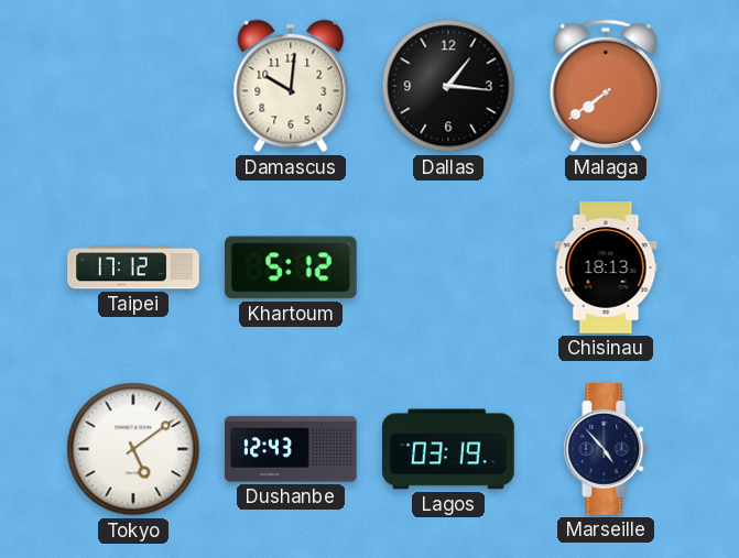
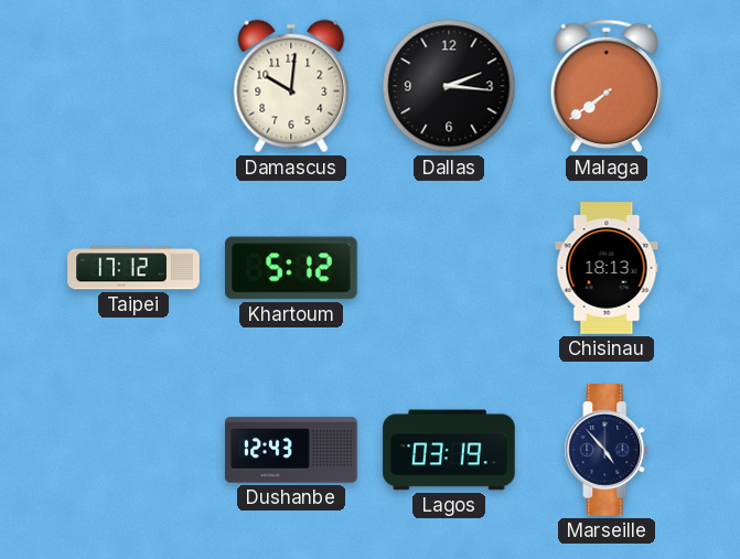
Dallas: 1:16 -> 2:16 (449, 86)
Tokyo: 5:09 -> none (133, 449)
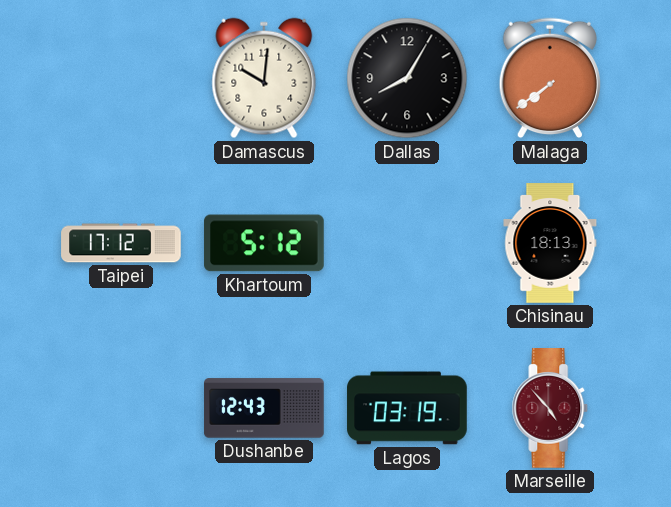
Dallas: 2:16 -> 8:05 (407, 78)
Marseille dial: navy -> burgundy (550, 408)
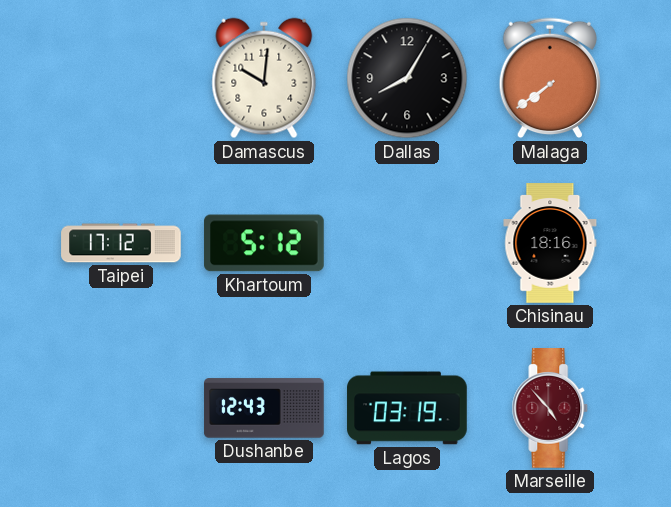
Chisinau: 18:13 -> 18:16 (550, 243)
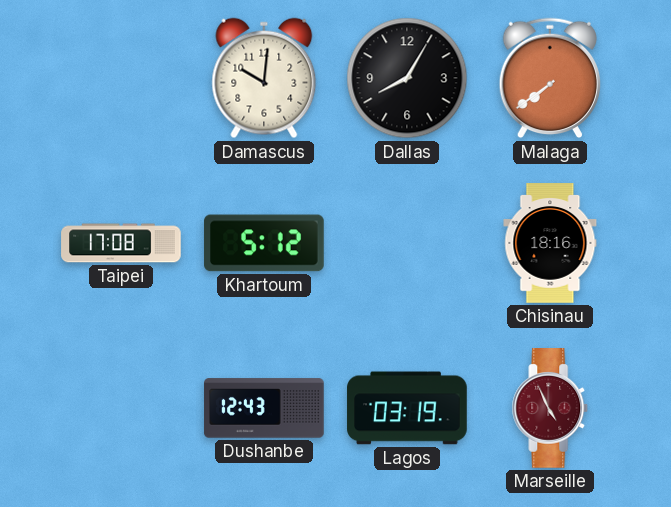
Taipei: 17:12 -> 17:08 (121, 243)
Marseille: 4:53 -> 4:56 (550, 408)
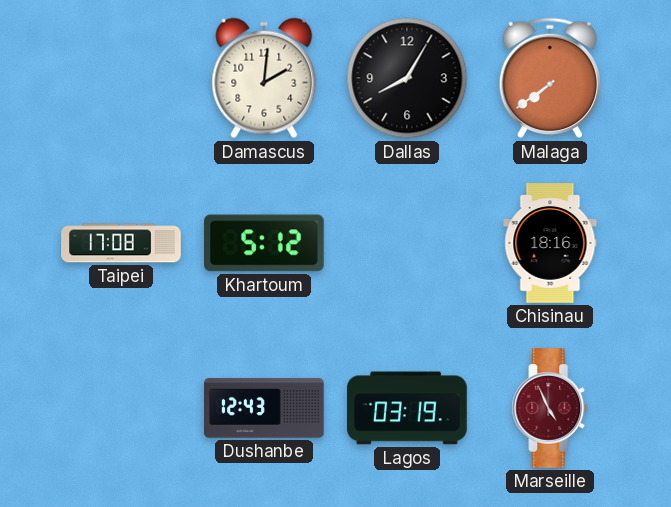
Damascus: 10:01 -> 2:01 (264, 78)
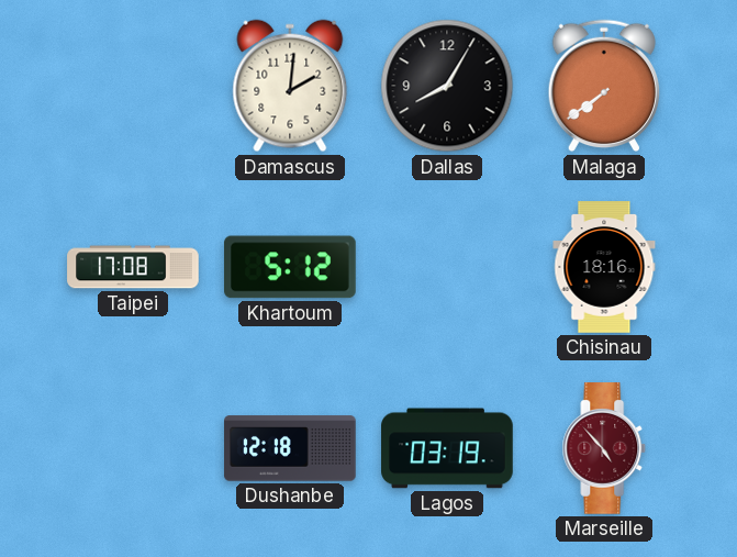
Dushanbe: 12:43 -> 12:18 (290, 448)
Marseille: 4:56 -> 4:53 (604, 448)
